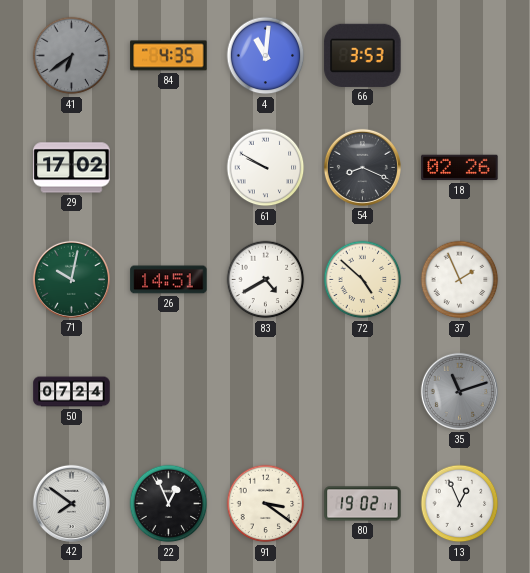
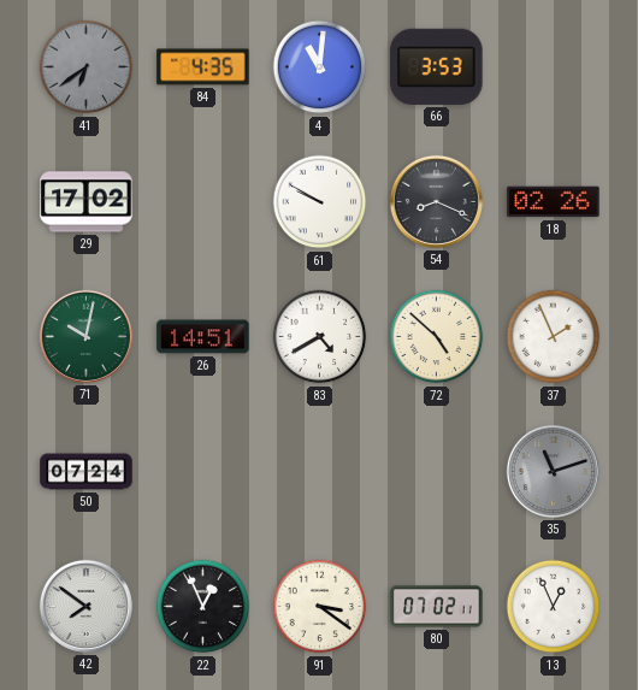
80: 19:02 -> 07:02 (437, 607)
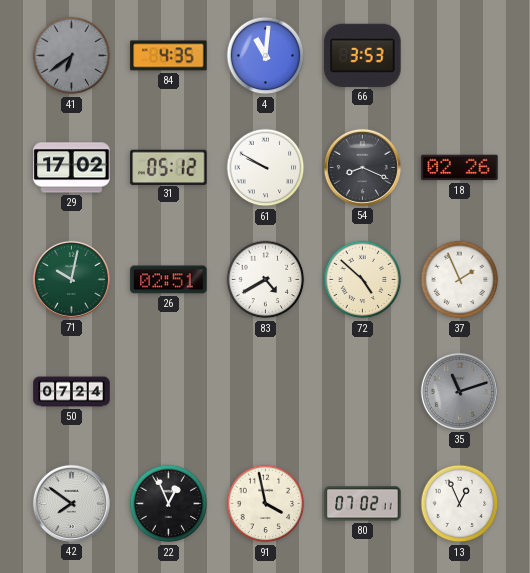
31: none -> 05:12 (169, 167)
26: 14:51 -> 02:51 (169, 280)
91: 3:21 -> 3:58 (266, 504)
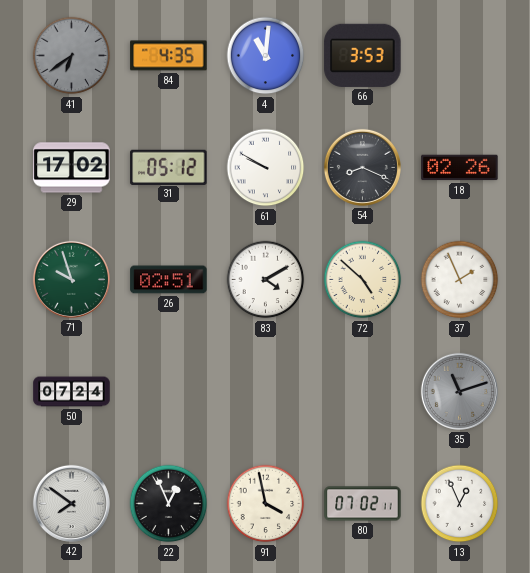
71: 10:02 -> 9:57 (71, 279)
83: 4:40 -> 4:10 (266, 280)
